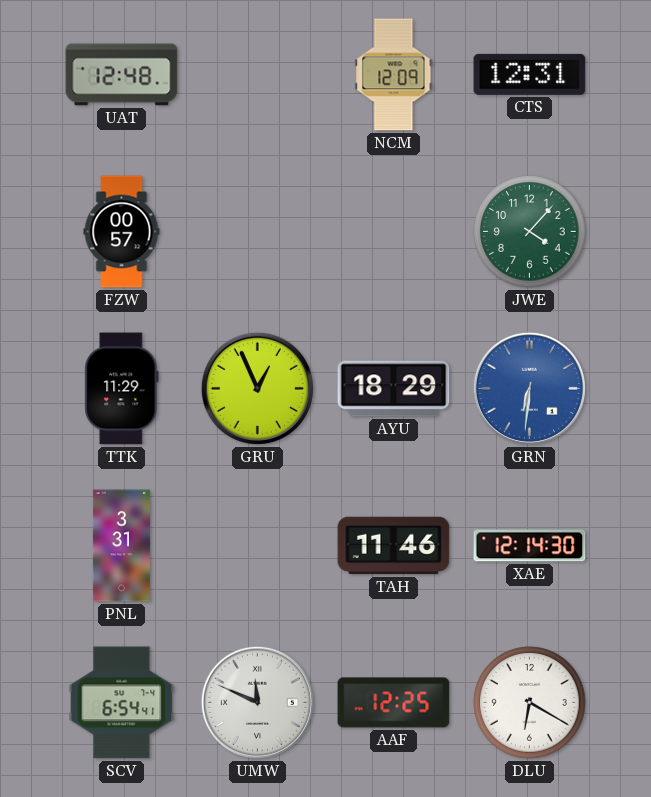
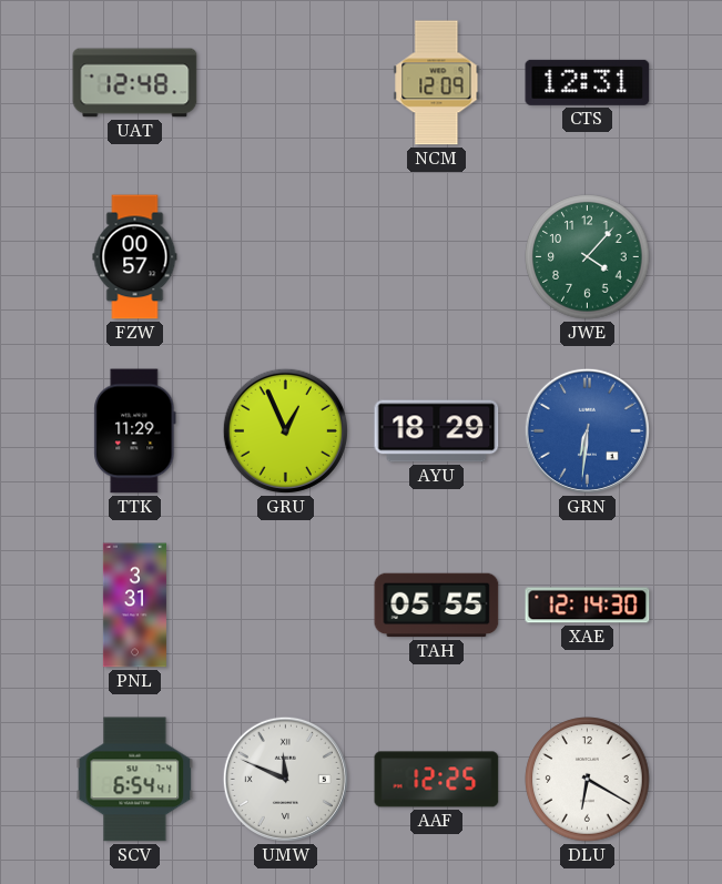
TAH: 11:46 -> 05:55 (437, 606)
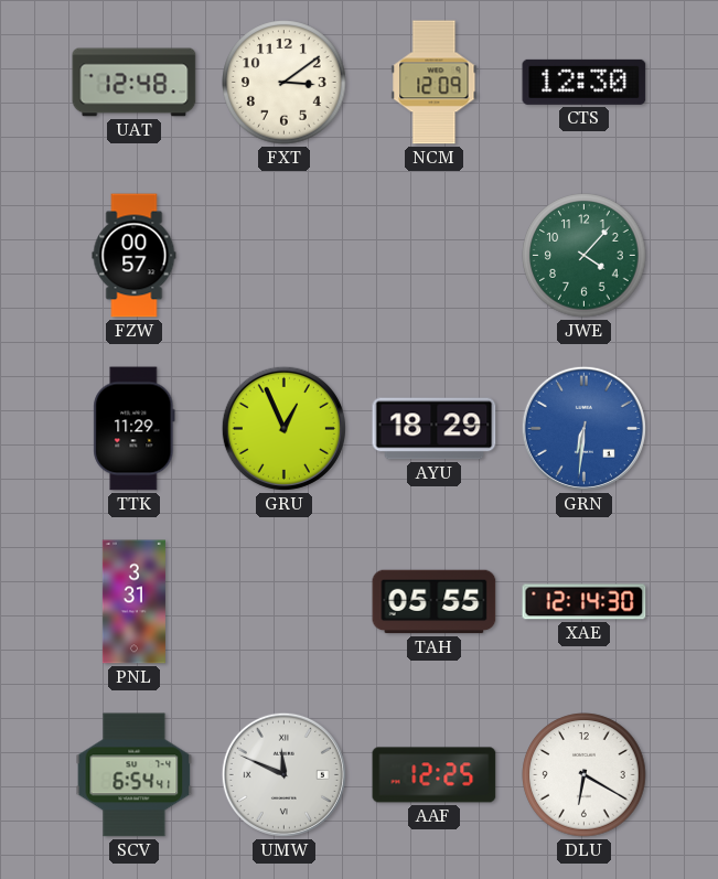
FXT: none -> 3:09 (285, 83)
CTS: 12:31 -> 12:30 (585, 82)
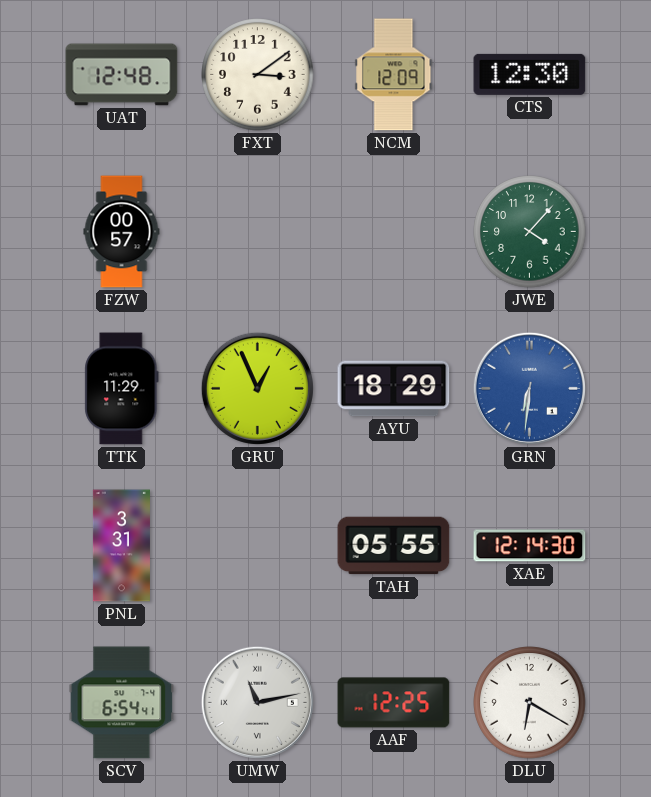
UMW: 11:49 -> 11:13 (257, 702)
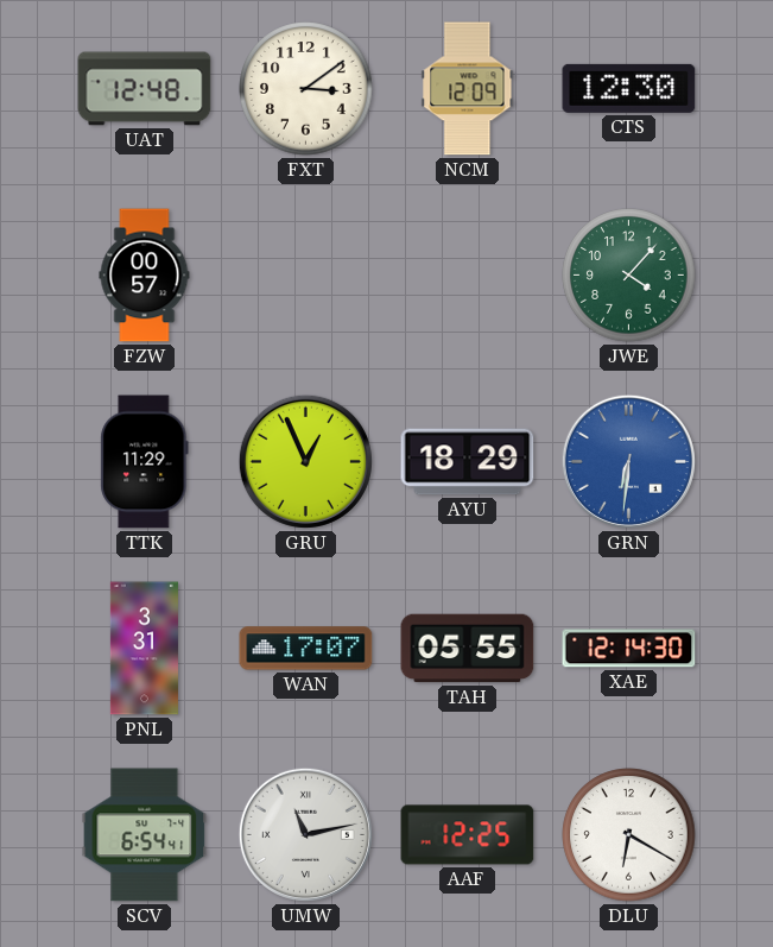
WAN: none -> 17:07 (306, 649)
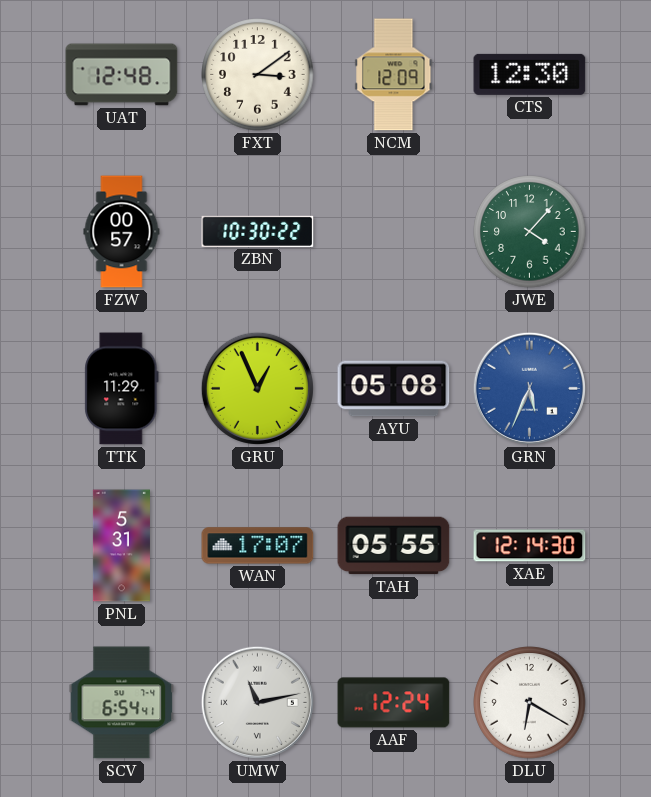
ZBN: none -> 10:30 (258, 231)
AYU: 18:29 -> 05:08 (394, 389)
GRN: 6:31 -> 5:34 (529, 388)
PNL: 3:31 -> 5:31 (121, 546)
AAF: 12:25 -> 12:24 (394, 703)
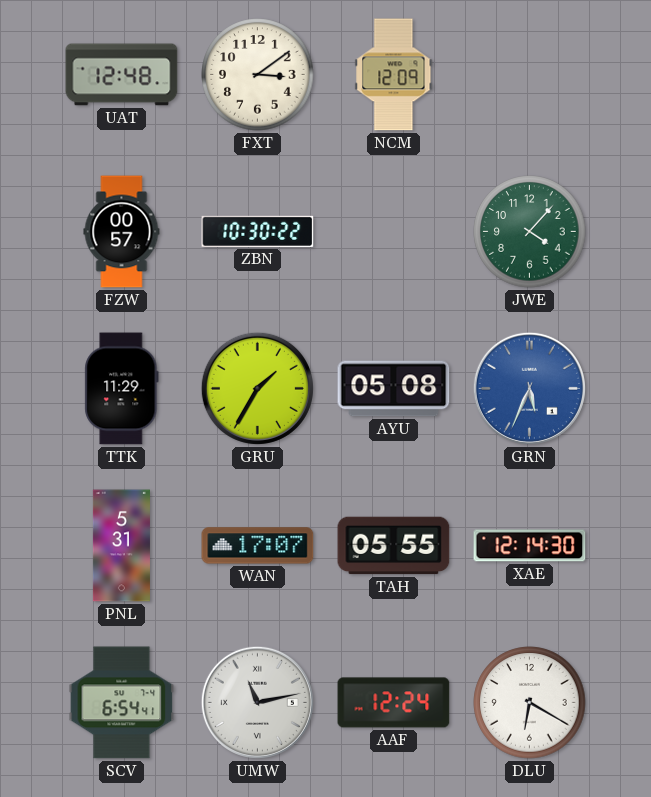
CTS: 12:30 -> none (530, 74)
GRU: 12:56 -> 1:35 (257, 388)
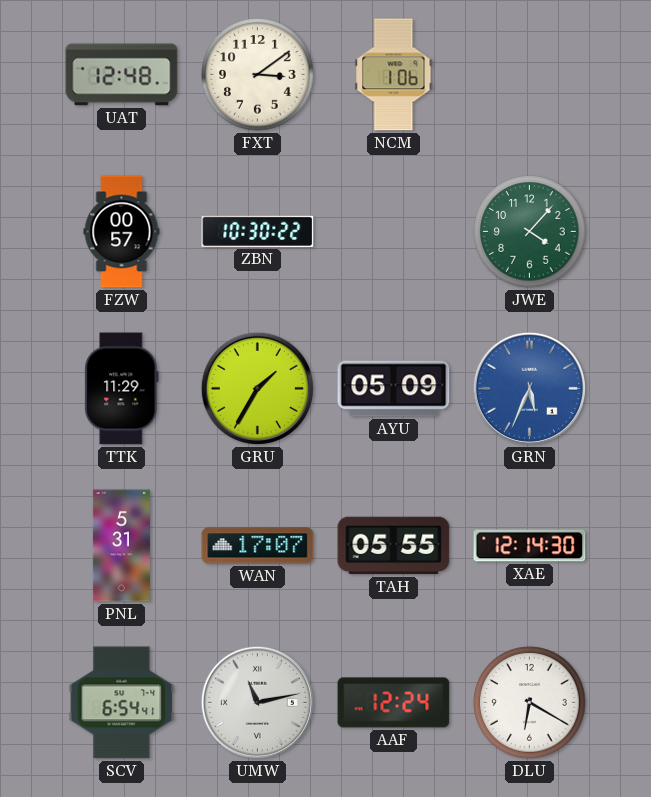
NCM: 12:09 -> 1:06 (394, 75)
AYU: 05:08 -> 05:09 (394, 389)
